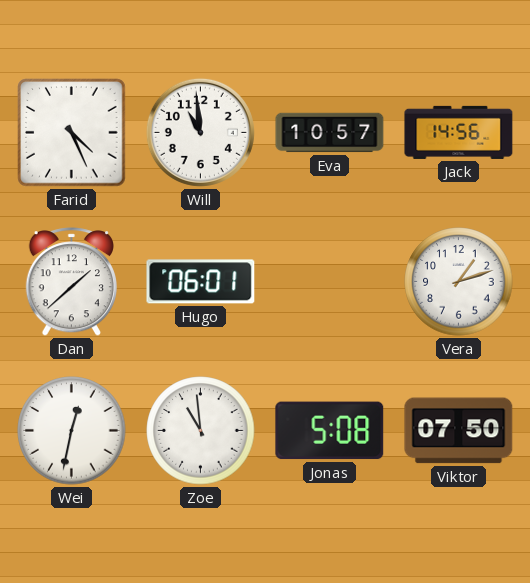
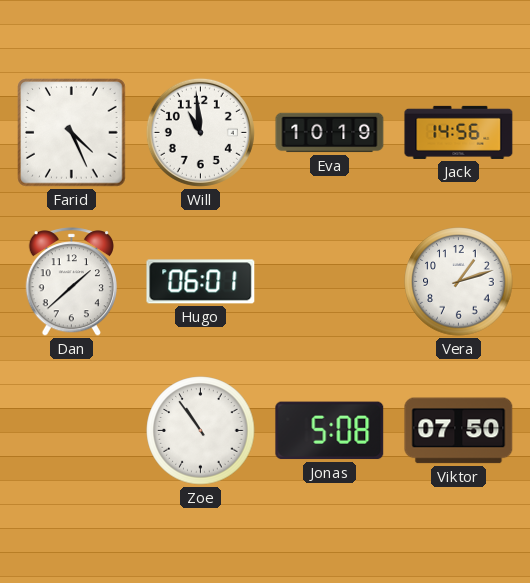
Eva: 10:57 -> 10:19 (330, 133)
Wei: 12:32 -> none (72, 431)
Zoe: 10:59 -> 10:54 (201, 431)
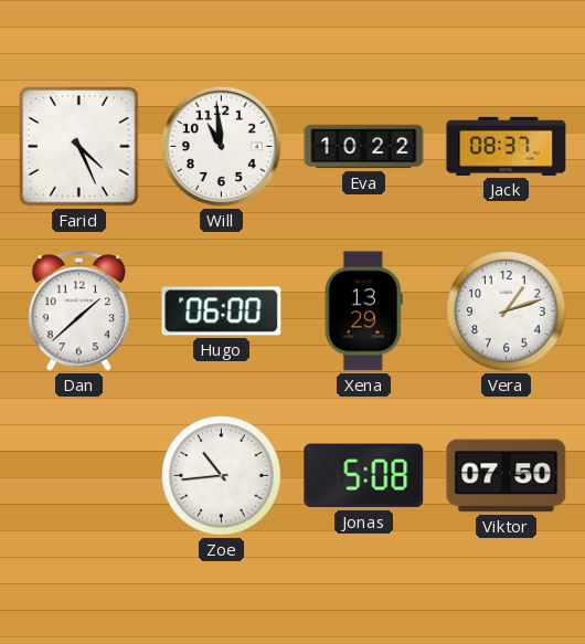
Eva: 10:19 -> 10:22 (364, 147)
Jack: 14:56 -> 08:37 (507, 146)
Hugo: 06:01 -> 06:00 (222, 312)
Xena: none -> 13:29 (363, 312)
Zoe: 10:54 -> 10:44 (222, 476)
